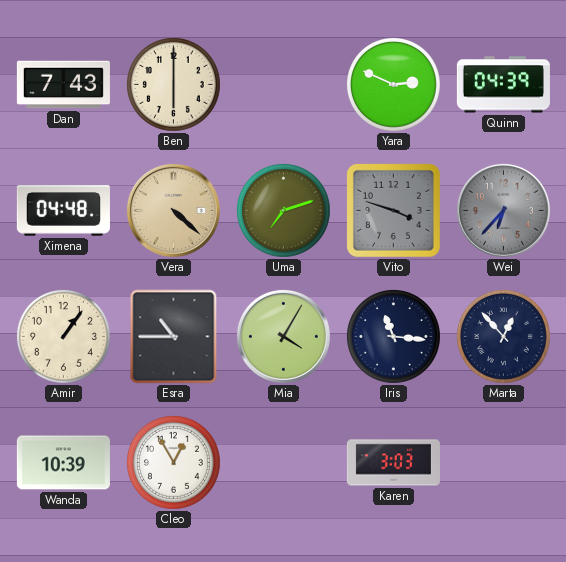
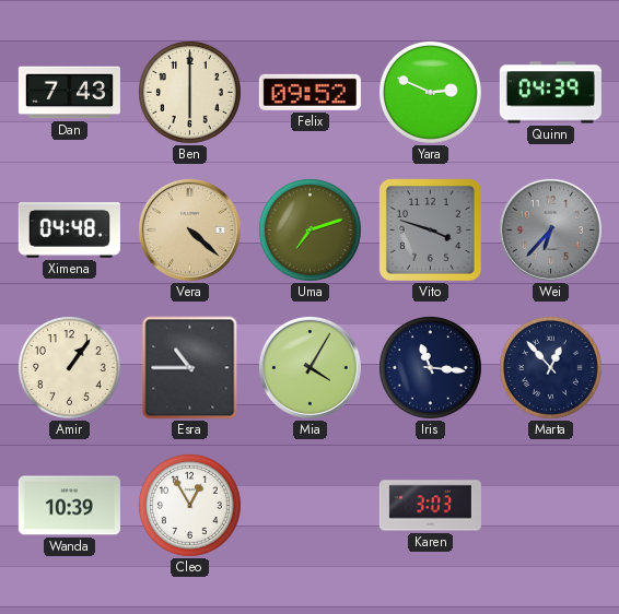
Felix: none -> 09:52 (309, 92)
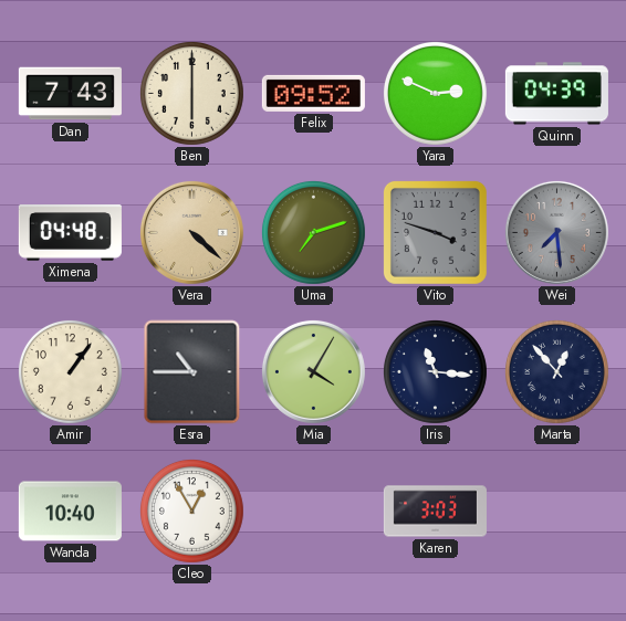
Wei: 6:37 -> 7:29 (556, 232)
Wanda: 10:39 -> 10:40 (70, 512)
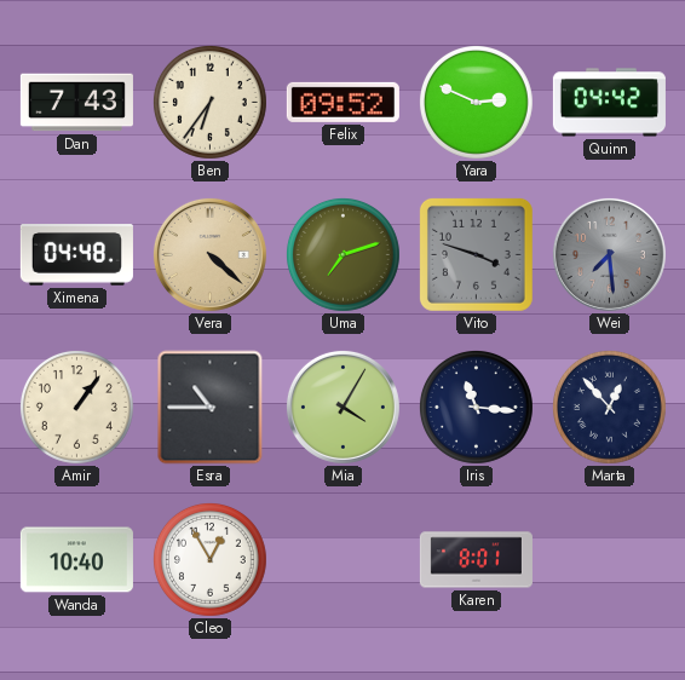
Ben: 6:00 -> 6:36 (209, 102)
Quinn: 04:39 -> 04:42 (609, 103)
Karen: 3:03 -> 8:01 (476, 560)
